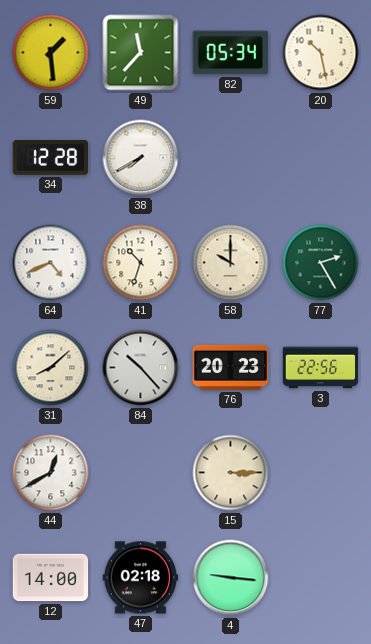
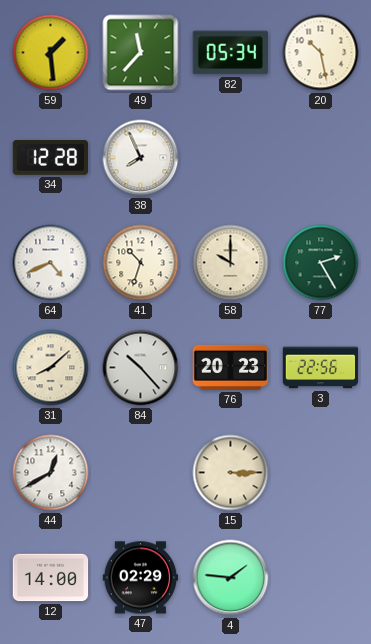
38: 7:40 -> 7:56 (141, 158)
47: 02:18 -> 02:29 (141, 578)
4: 9:16 -> 1:46 (231, 578)
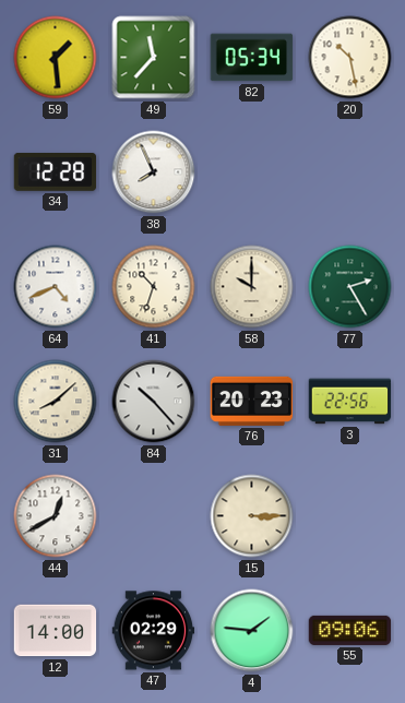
55: none -> 09:06 (350, 630)
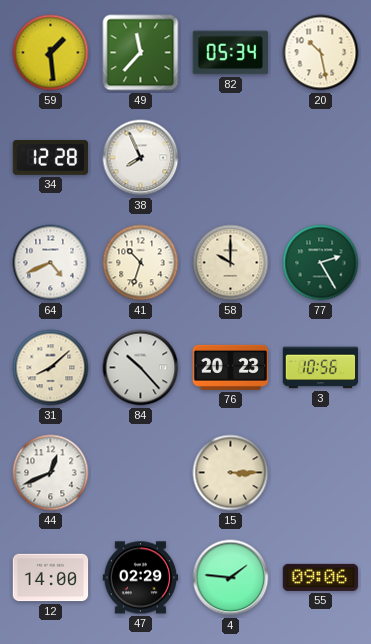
3: 22:56 -> 10:56 (321, 368)
44: 12:40 -> 12:41 (51, 473)
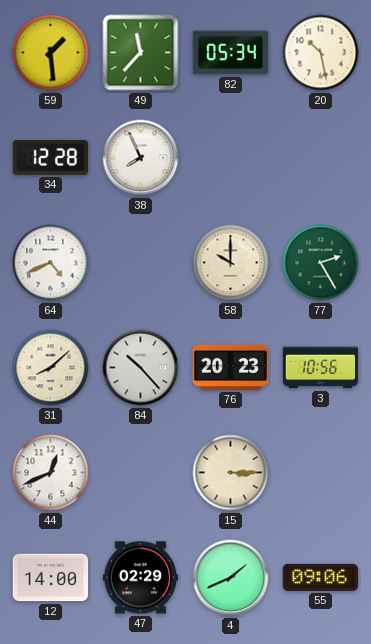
41: 10:33 -> none (141, 263)
4: 1:46 -> 1:41 (231, 578)
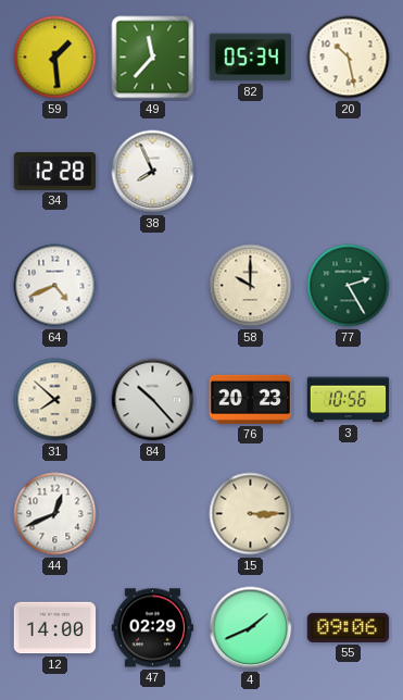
31: 8:08 -> 7:52 (55, 400)
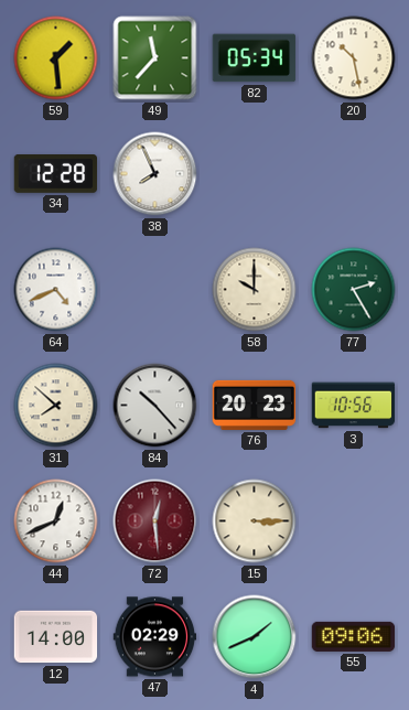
72: none -> 12:29 (155, 521)
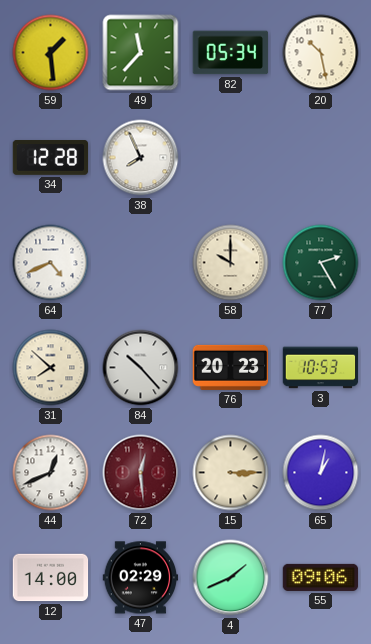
3: 10:56 -> 10:53 (321, 368)
65: none -> 1:02 (321, 473)
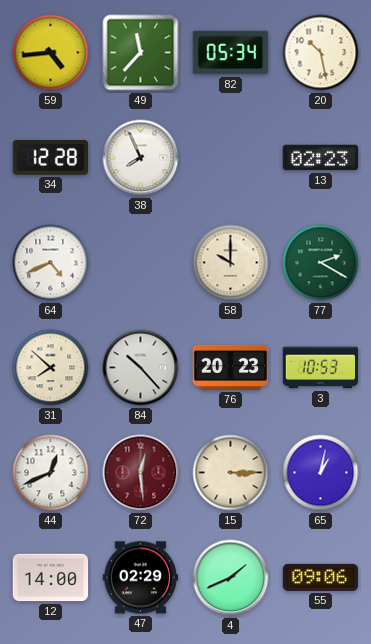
59: 1:29 -> 4:44 (51, 53)
13: none -> 02:23 (321, 158)
77: 2:25 -> 2:20 (321, 263)
